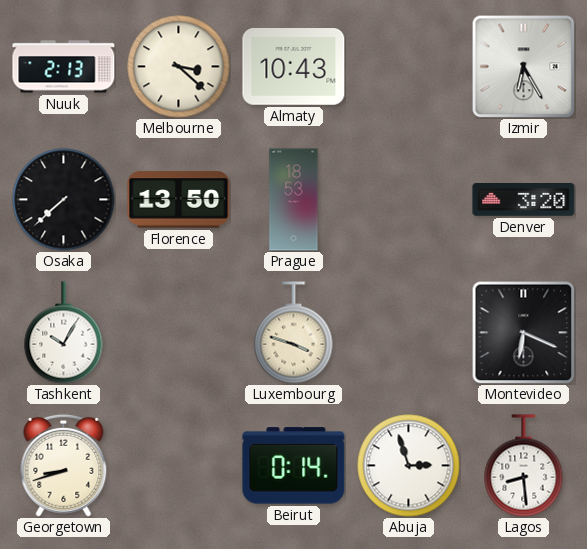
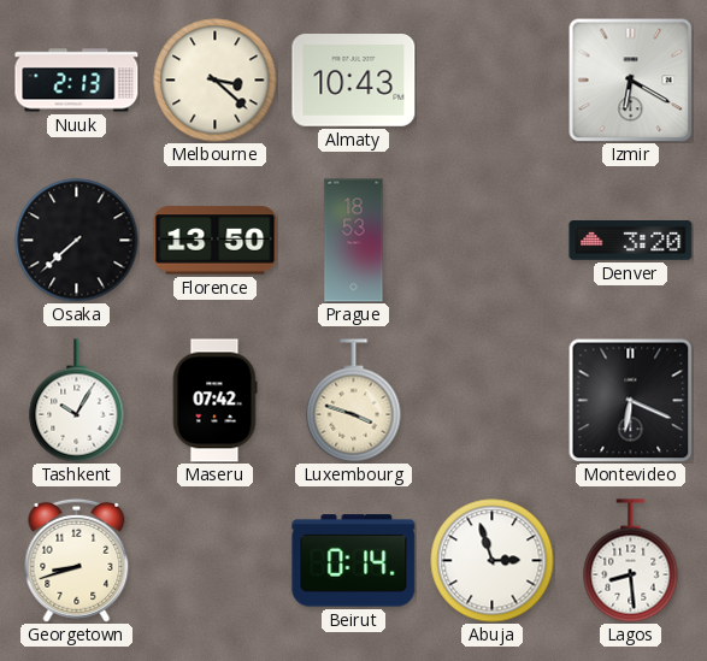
Izmir: 6:25 -> 6:20 (630, 79)
Maseru: none -> 07:42 (214, 401)
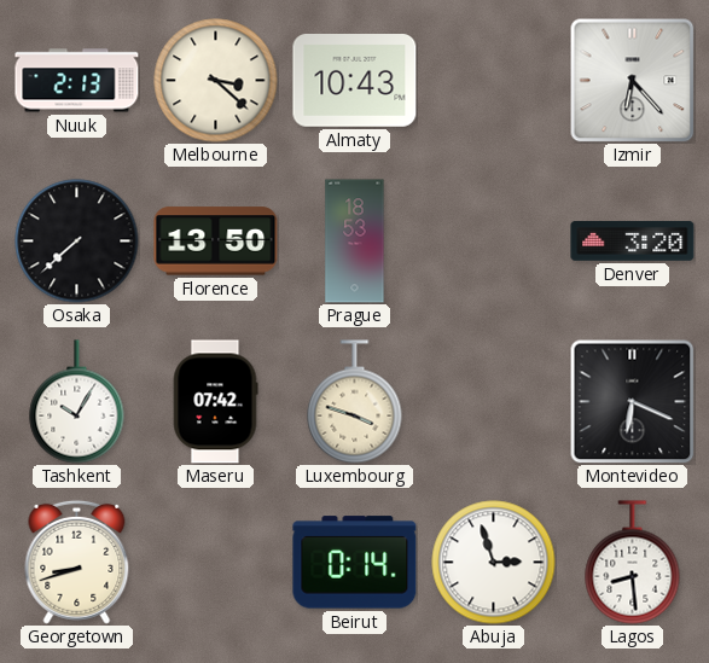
Izmir: 6:20 -> 6:23 (632, 80)
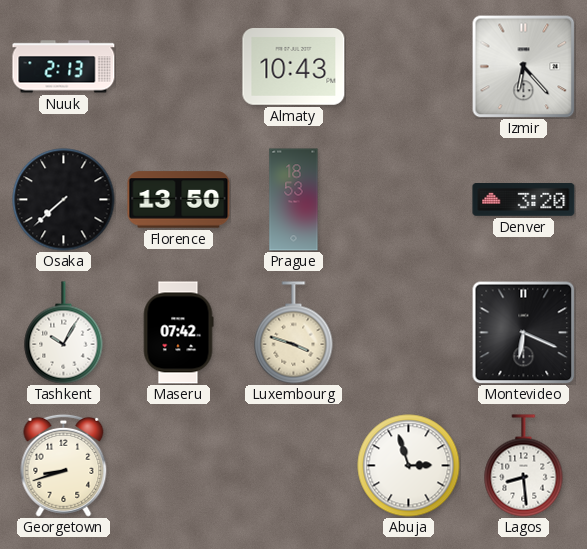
Melbourne: 3:22 -> none (216, 81)
Beirut: 0:14 -> none (355, 563)
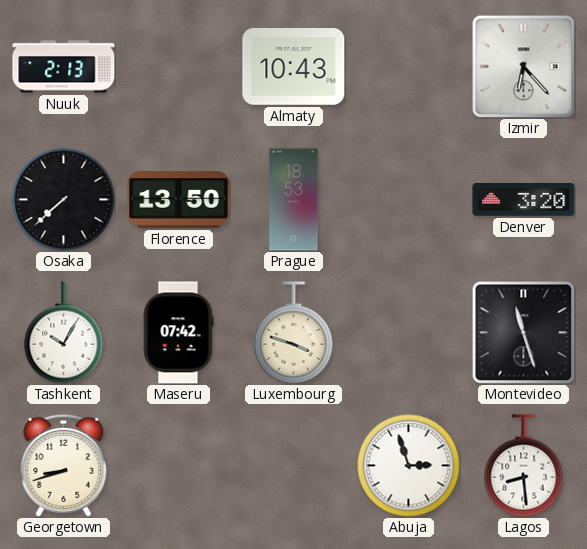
Montevideo: 6:19 -> 11:27 (523, 332)
